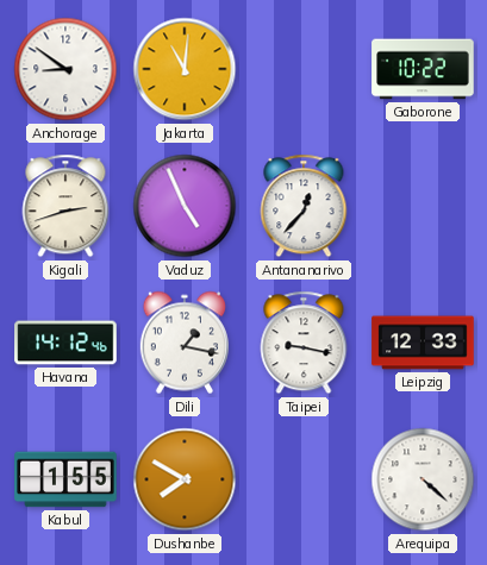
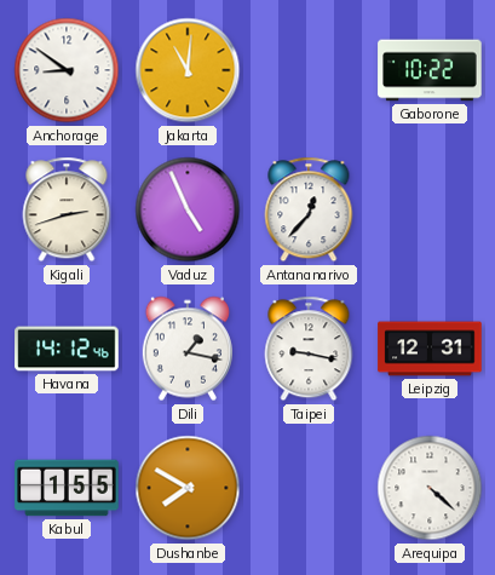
Leipzig: 12:33 -> 12:31 (430, 349)
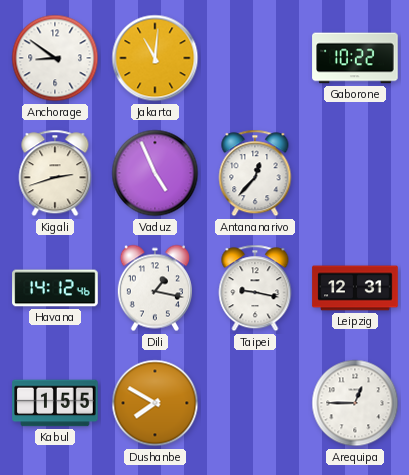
Arequipa: 4:22 -> 12:45 (355, 403)
